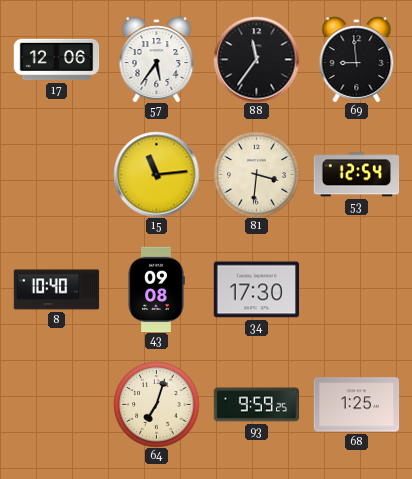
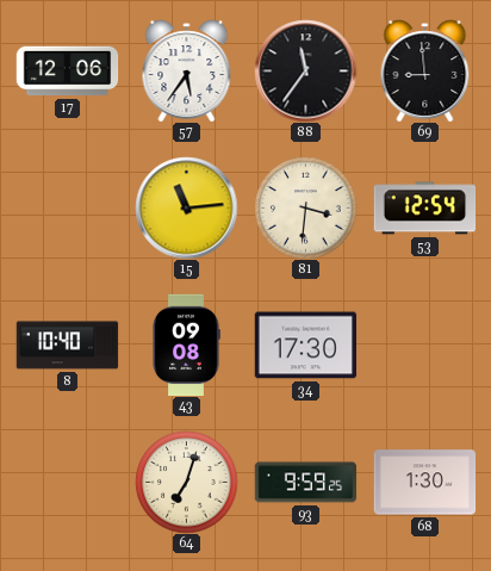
68: 1:25 -> 1:30 (424, 483)
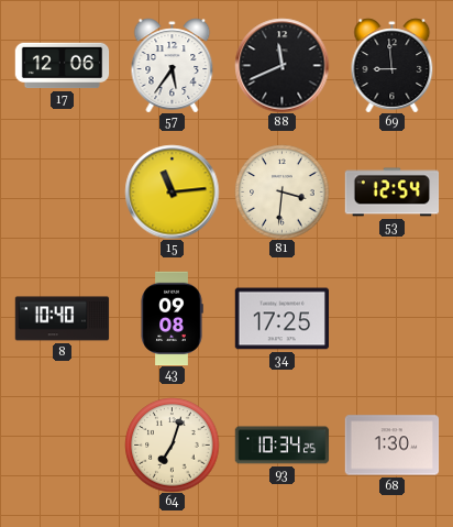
88: 11:36 -> 11:41 (281, 65)
34: 17:30 -> 17:25 (281, 319)
93: 9:59 -> 10:34 (281, 446)
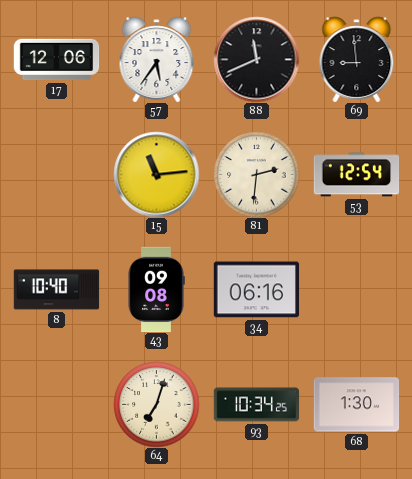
81: 3:31 -> 2:31 (256, 174)
34: 17:25 -> 06:16 (256, 290)
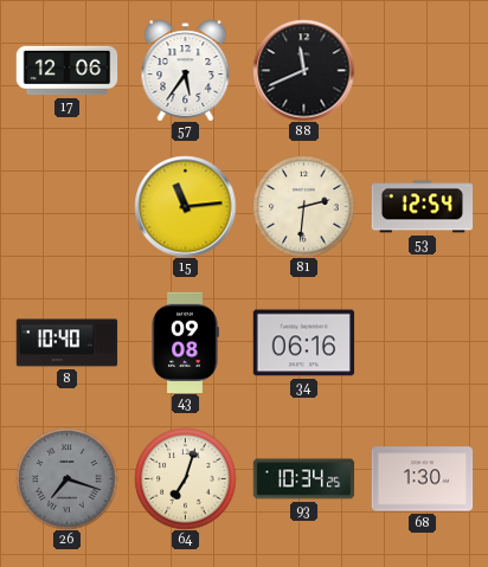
69: 8:59 -> none (357, 59)
26: none -> 7:18 (66, 478)
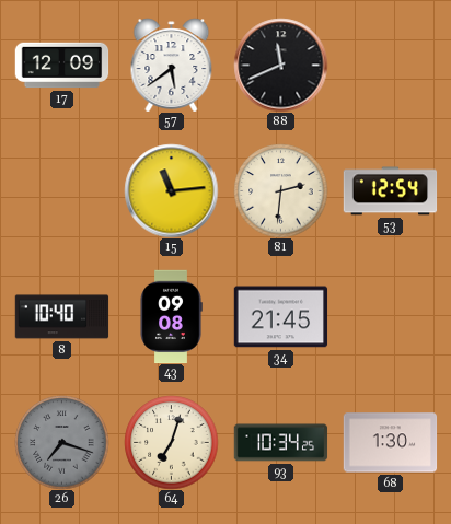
17: 12:06 -> 12:09 (61, 66)
57: 5:36 -> 5:39 (172, 65)
34: 06:16 -> 21:45 (280, 317)
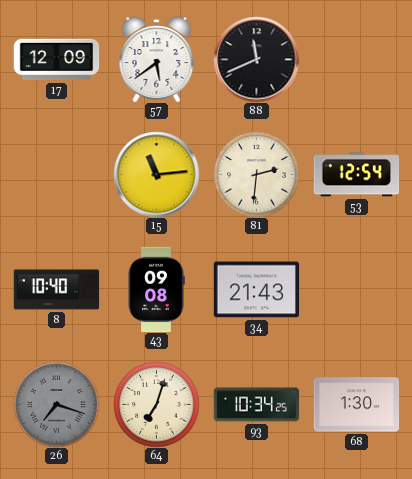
34: 21:45 -> 21:43 (256, 290)
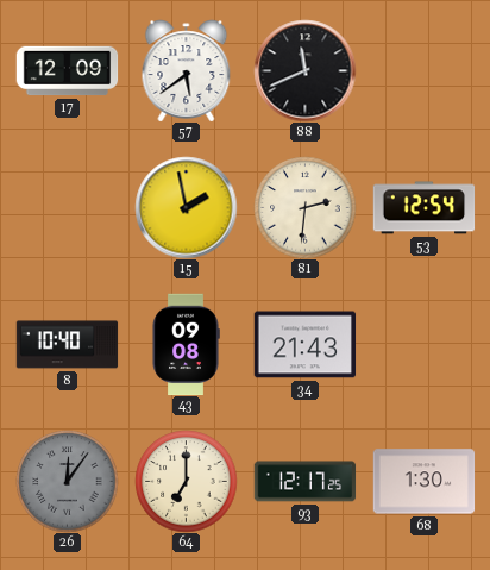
15: 11:14 -> 1:58 (186, 207)
26: 7:18 -> 12:06 (67, 481)
64: 7:03 -> 7:00 (186, 481)
93: 10:34 -> 12:17 (304, 482)
